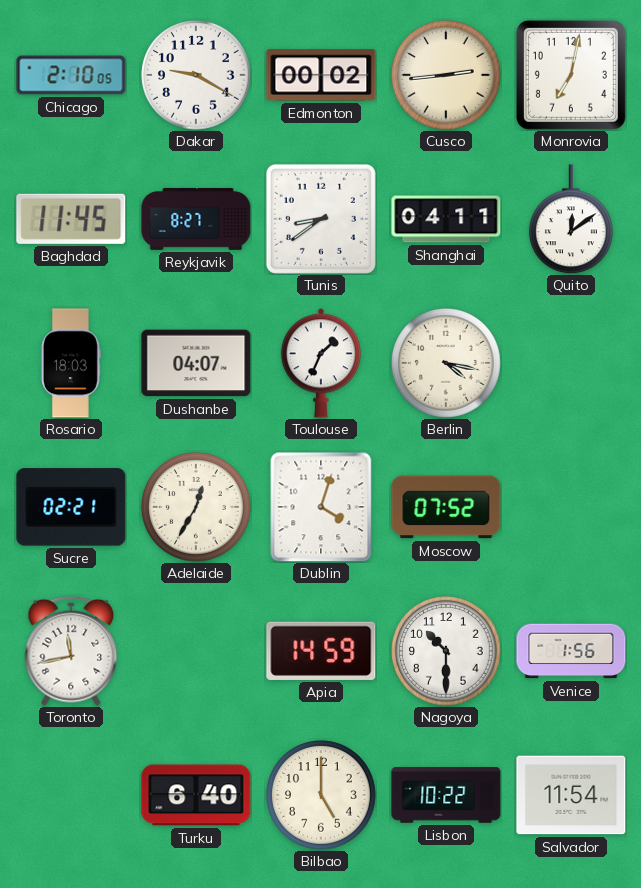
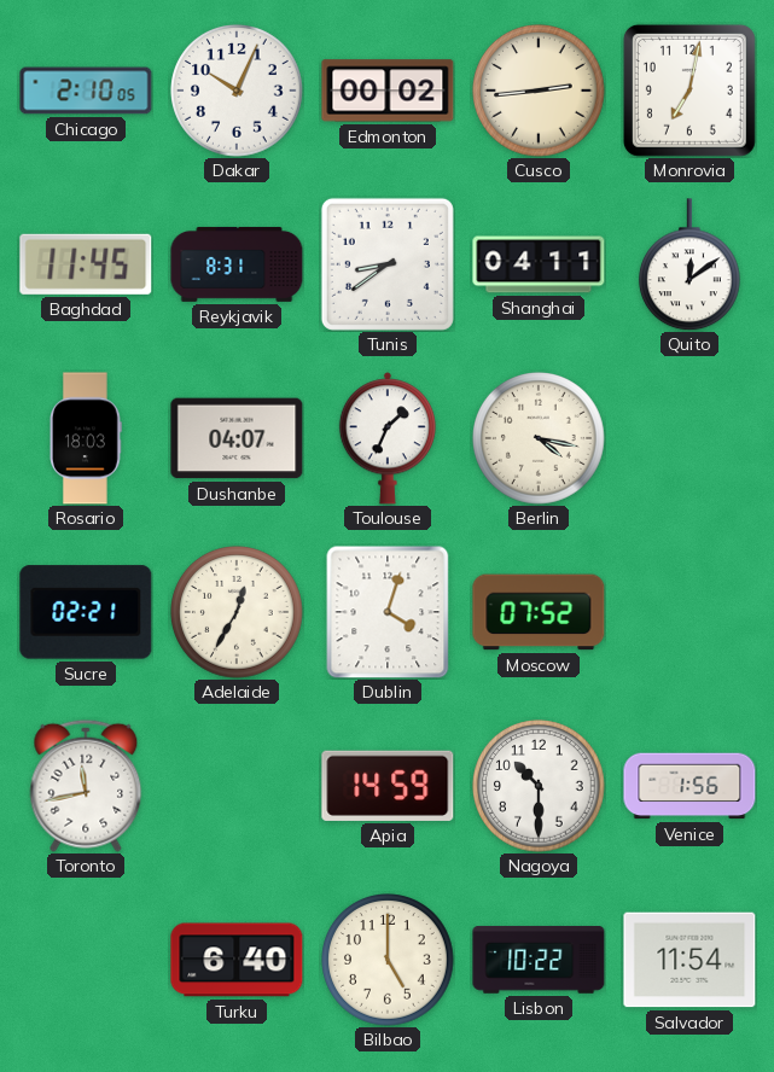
Dakar: 9:20 -> 10:04 (238, 92)
Reykjavik: 8:27 -> 8:31 (237, 264)
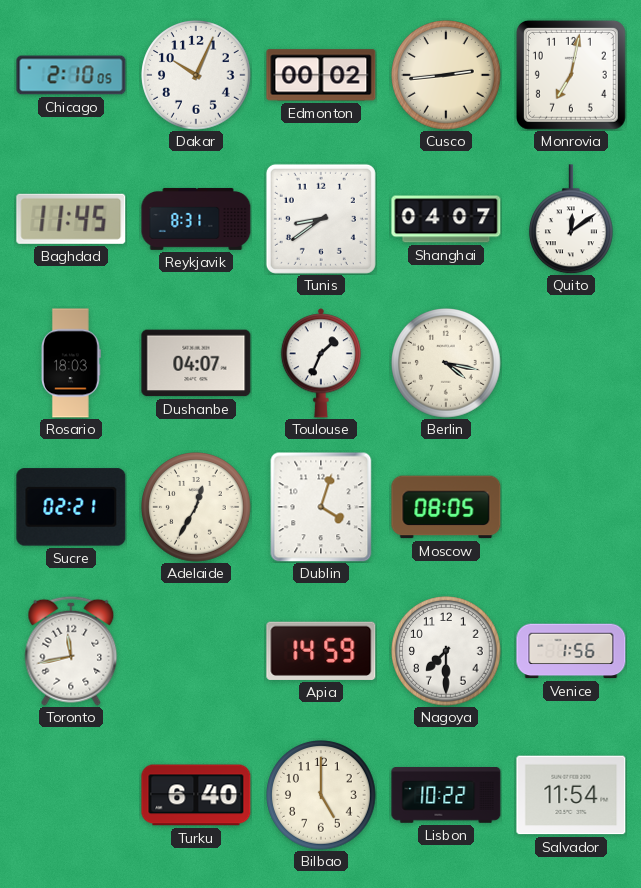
Shanghai: 04:11 -> 04:07 (446, 219)
Moscow: 07:52 -> 08:05 (446, 507)
Nagoya: 10:30 -> 7:30 (447, 652)
